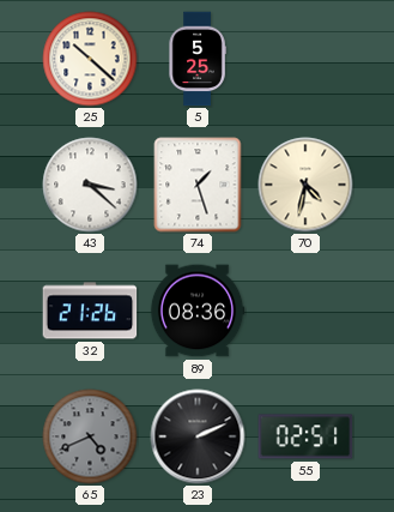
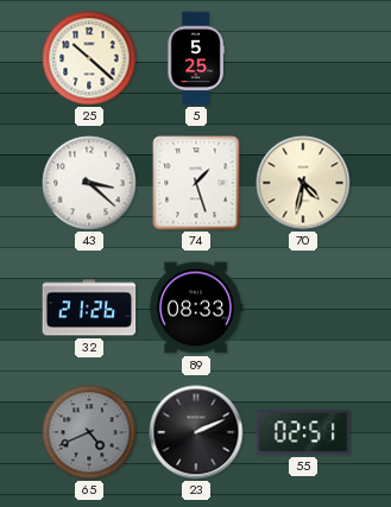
89: 08:36 -> 08:33 (196, 308)
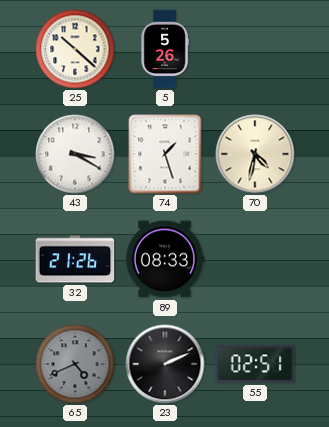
5: 5:25 -> 5:26 (165, 49)
43: 3:22 -> 3:20 (75, 154)
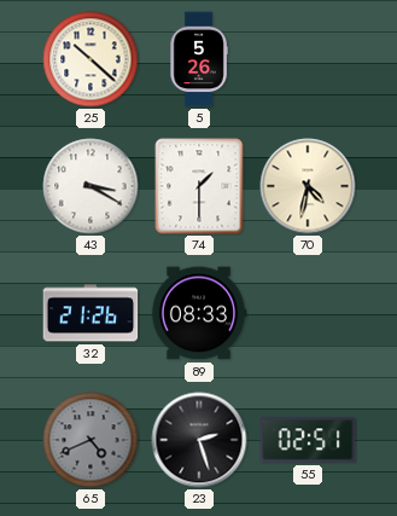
74: 1:27 -> 1:30 (199, 186)
23: 2:11 -> 2:27 (199, 440)
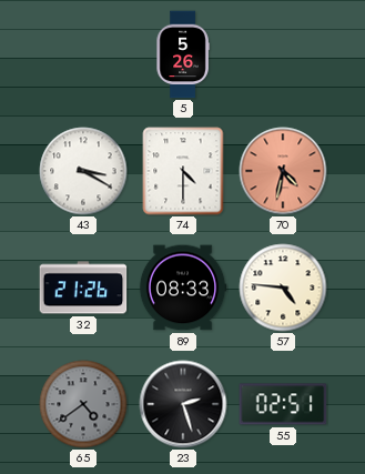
25: 10:22 -> none (91, 59)
74: 1:30 -> 4:30 (183, 171)
70 dial: cream -> salmon (283, 171)
57: none -> 4:46 (283, 288)
65: 4:41 -> 4:39 (83, 404)
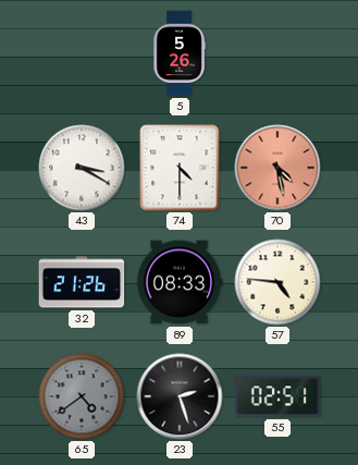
70: 4:32 -> 4:28 (277, 168)
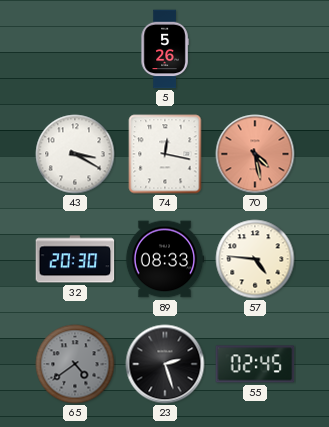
74: 4:30 -> 12:17 (165, 154)
32: 21:26 -> 20:30 (75, 259)
55: 02:51 -> 02:45 (255, 364)
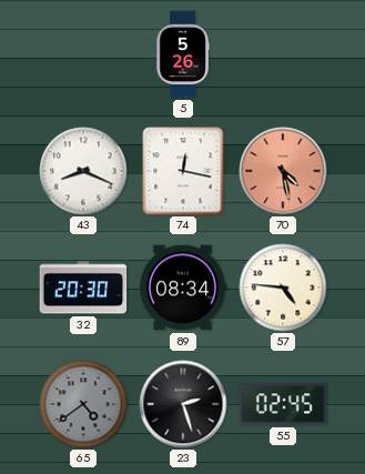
43: 3:20 -> 8:19 (83, 171)
89: 08:33 -> 08:34 (183, 288)
